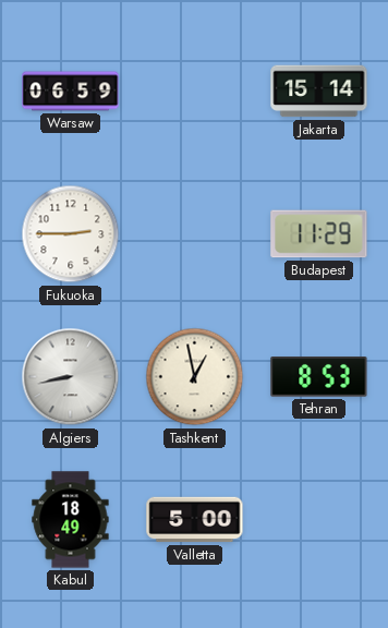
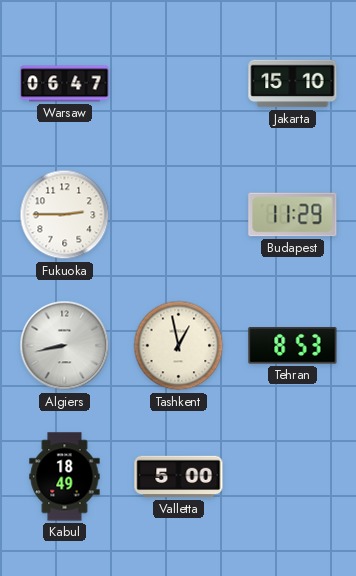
Warsaw: 06:59 -> 06:47 (65, 84)
Jakarta: 15:14 -> 15:10 (293, 84)
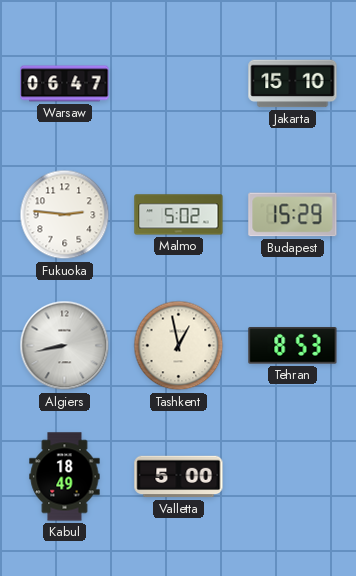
Fukuoka: 2:45 -> 2:46 (65, 215)
Malmo: none -> 5:02 (179, 215)
Budapest: 11:29 -> 15:29 (293, 215)
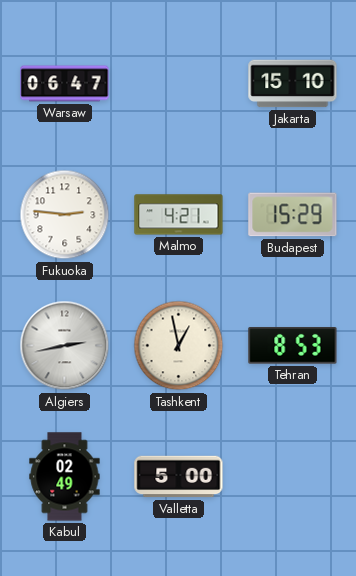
Malmo: 5:02 -> 4:21 (179, 215)
Algiers: 8:43 -> 2:43 (65, 346)
Kabul: 18:49 -> 02:49 (65, 477)
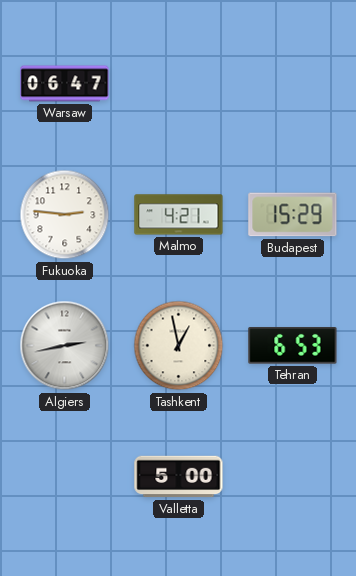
Jakarta: 15:10 -> none (293, 84)
Tehran: 8:53 -> 6:53 (293, 346)
Kabul: 02:49 -> none (65, 477)
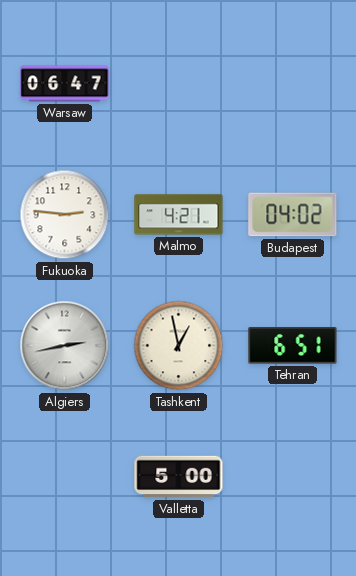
Budapest: 15:29 -> 04:02 (293, 215)
Tehran: 6:53 -> 6:51 (293, 346)
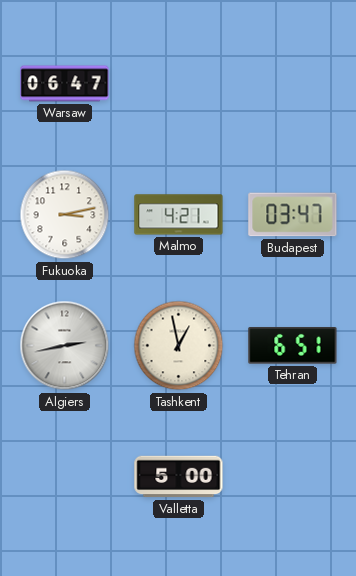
Fukuoka: 2:46 -> 3:13 (65, 215)
Budapest: 04:02 -> 03:47 (293, 215)
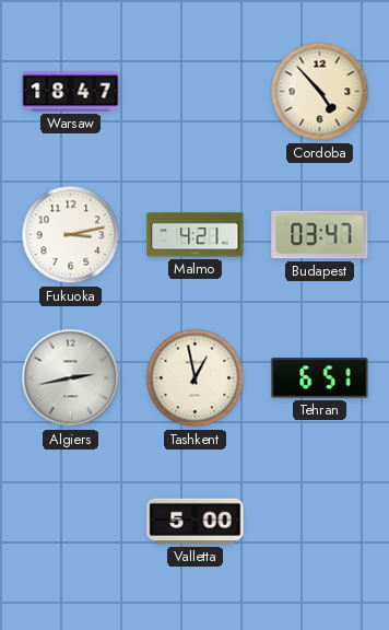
Warsaw: 06:47 -> 18:47 (71, 92)
Cordoba: none -> 4:53 (320, 92)
